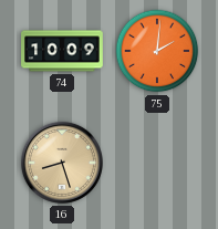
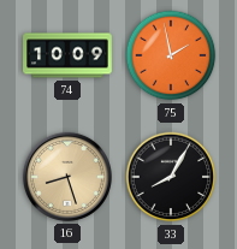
75: 2:01 -> 1:58 (171, 55)
33: none -> 8:05 (171, 177)
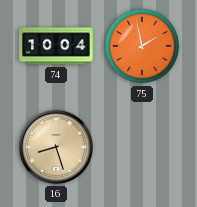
74: 10:09 -> 10:04 (56, 46)
33: 8:05 -> none (171, 177)
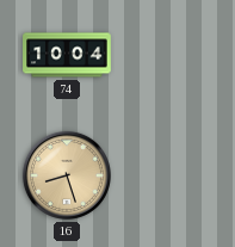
75: 1:58 -> none (142, 46)
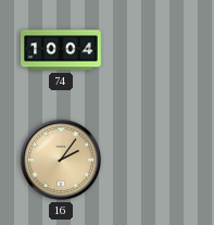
16: 8:27 -> 2:06 (61, 160)
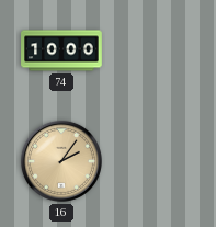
74: 10:04 -> 10:00 (61, 50)
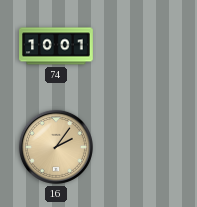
74: 10:00 -> 10:01 (56, 46)
